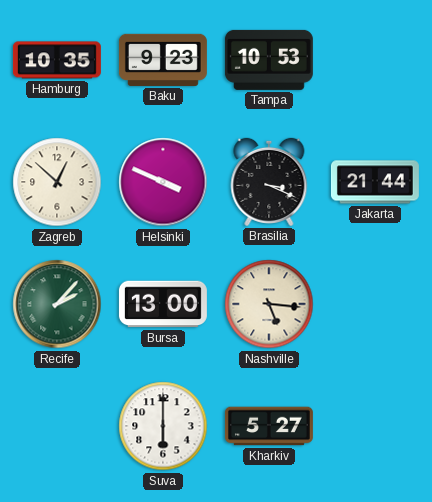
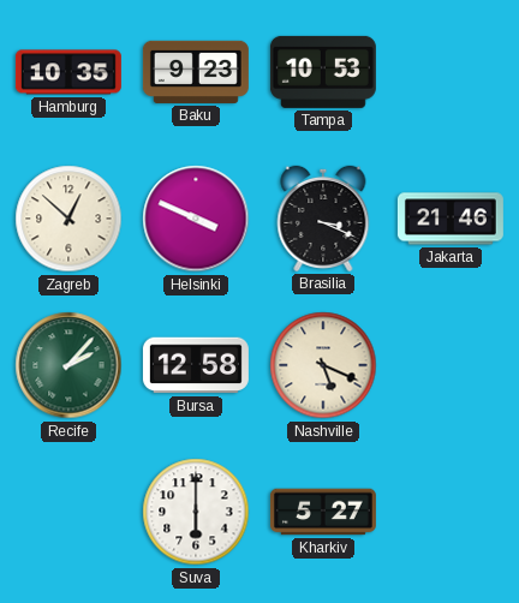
Jakarta: 21:44 -> 21:46 (451, 219)
Bursa: 13:00 -> 12:58 (196, 365)
Nashville: 5:16 -> 5:19 (323, 365)
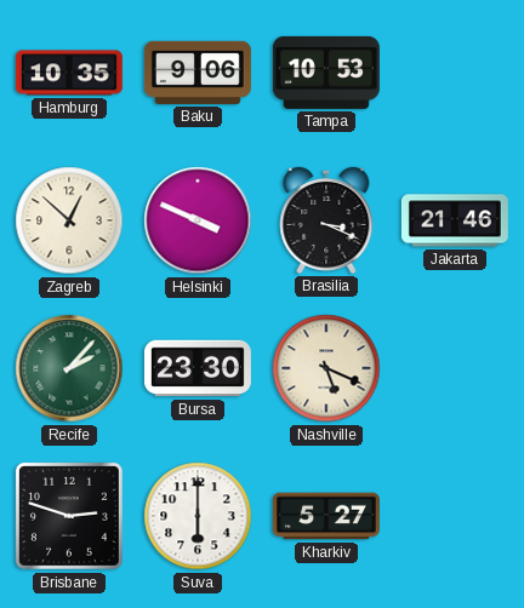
Baku: 9:23 -> 9:06 (198, 73)
Bursa: 12:58 -> 23:30 (198, 368)
Brisbane: none -> 2:48 (69, 516)
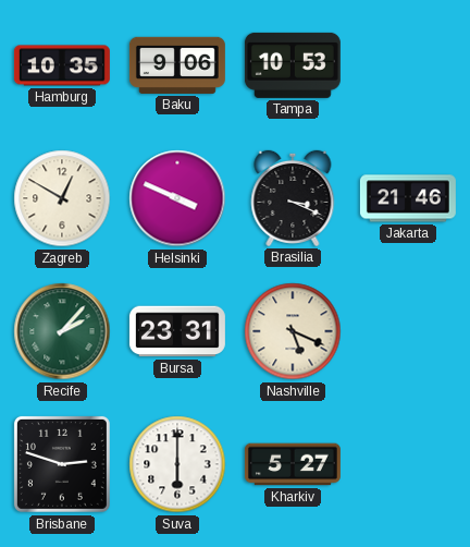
Zagreb: 12:52 -> 12:50 (62, 198)
Bursa: 23:30 -> 23:31 (177, 331)
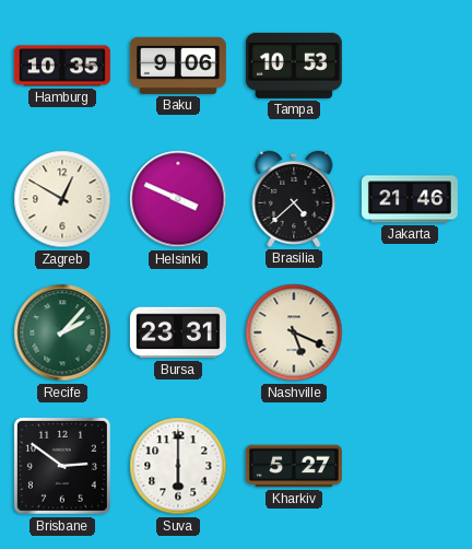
Brasilia: 3:19 -> 4:38 (294, 199)
Brisbane: 2:48 -> 2:51 (62, 466)
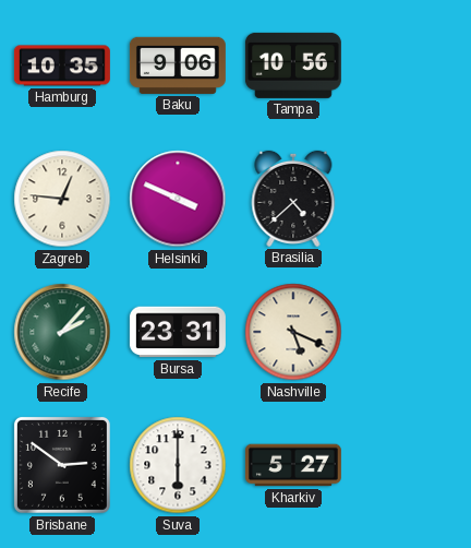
Tampa: 10:53 -> 10:56 (293, 65)
Zagreb: 12:50 -> 12:46 (62, 199)
Jakarta: 21:46 -> none (410, 199)
